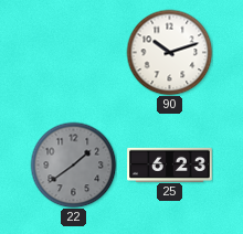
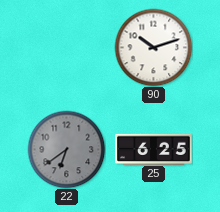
22: 1:39 -> 6:39 (66, 149)
25: 6:23 -> 6:25 (154, 149)
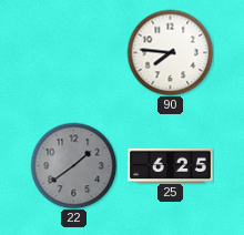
90: 10:12 -> 7:46 (170, 52)
22: 6:39 -> 1:39 (73, 165)
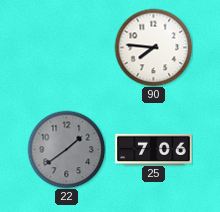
25: 6:25 -> 7:06 (154, 149)
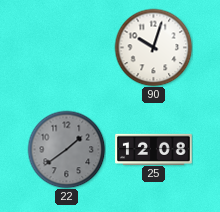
90: 7:46 -> 10:03 (153, 47)
25: 7:06 -> 12:08 (154, 149)
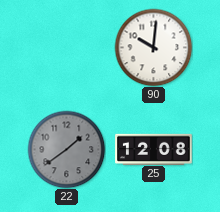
90: 10:03 -> 10:01 (153, 47)
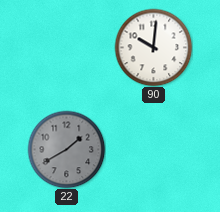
22: 1:39 -> 1:40 (66, 149)
25: 12:08 -> none (154, 149)
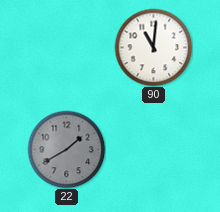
90: 10:01 -> 11:01 (153, 47)
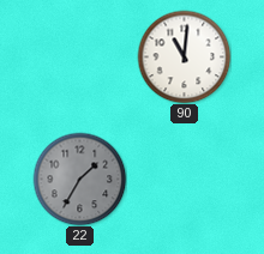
22: 1:40 -> 1:35 (79, 179)
